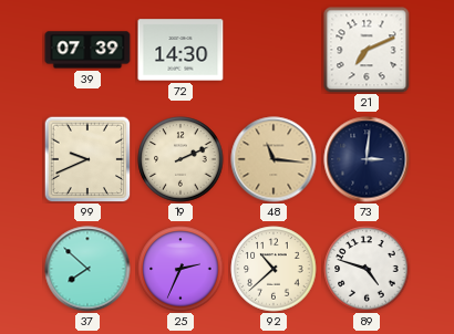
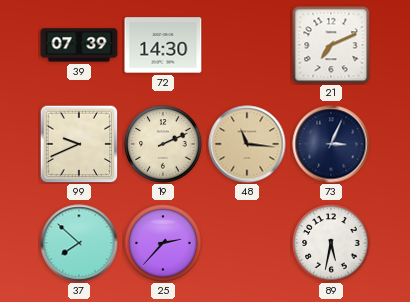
73: 3:01 -> 3:04 (331, 144)
25: 2:34 -> 2:37 (163, 243)
92: 10:38 -> none (274, 269)
89: 4:48 -> 5:32 (331, 243)
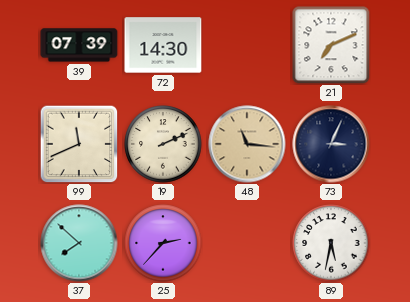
99: 9:41 -> 11:41 (79, 144)
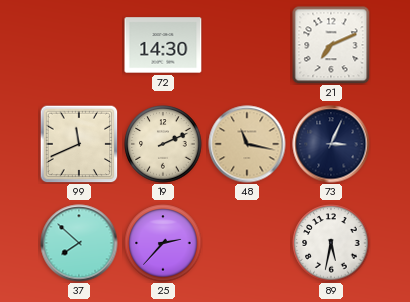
39: 07:39 -> none (79, 45)
48: 11:16 -> 11:17 (247, 144)
